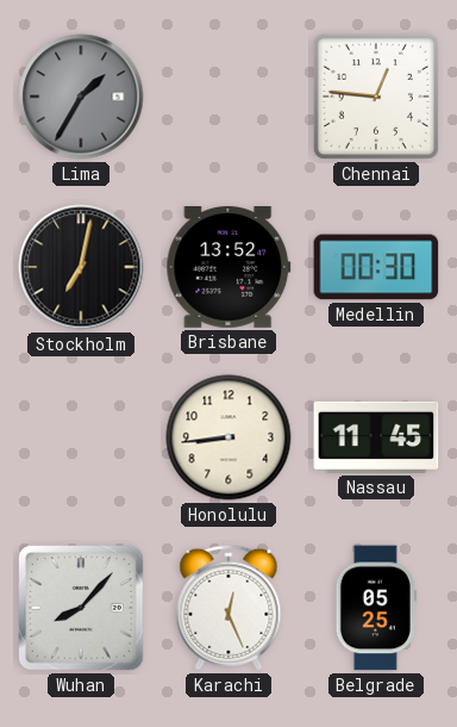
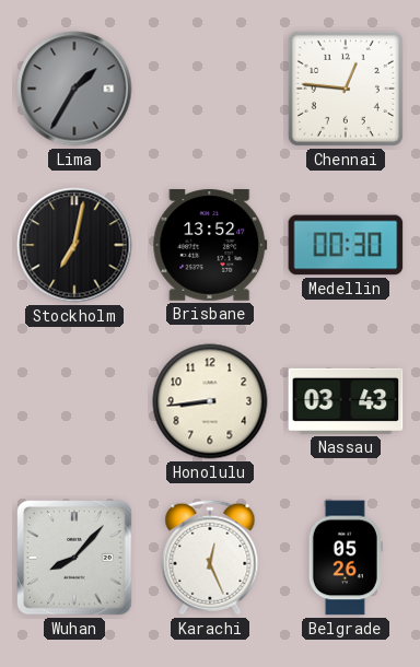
Nassau: 11:45 -> 03:43 (346, 401)
Belgrade: 05:25 -> 05:26 (346, 558)
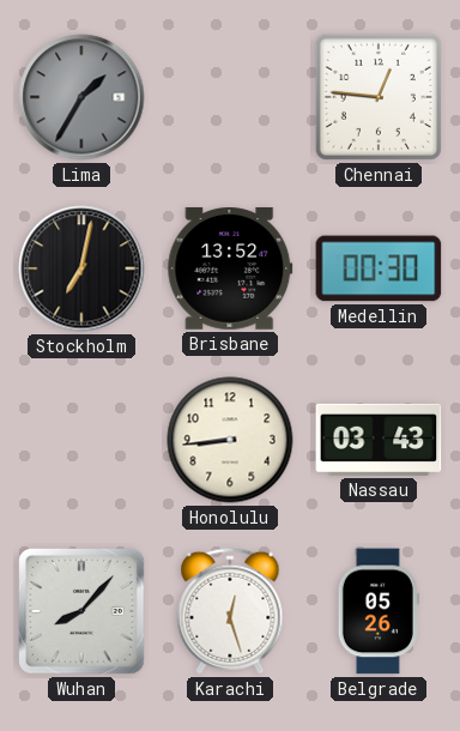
Karachi: 12:26 -> 12:27 (230, 611)
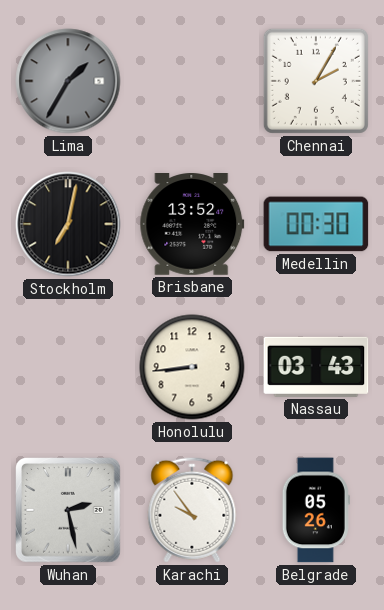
Chennai: 12:46 -> 2:05 (316, 81)
Wuhan: 8:07 -> 2:28 (68, 510)
Karachi: 12:27 -> 9:54 (192, 510)
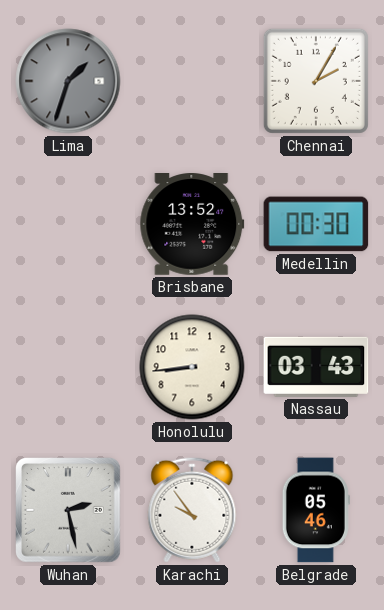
Lima: 1:35 -> 1:33 (68, 81)
Stockholm: 7:02 -> none (68, 224)
Belgrade: 05:26 -> 05:46 (316, 510)
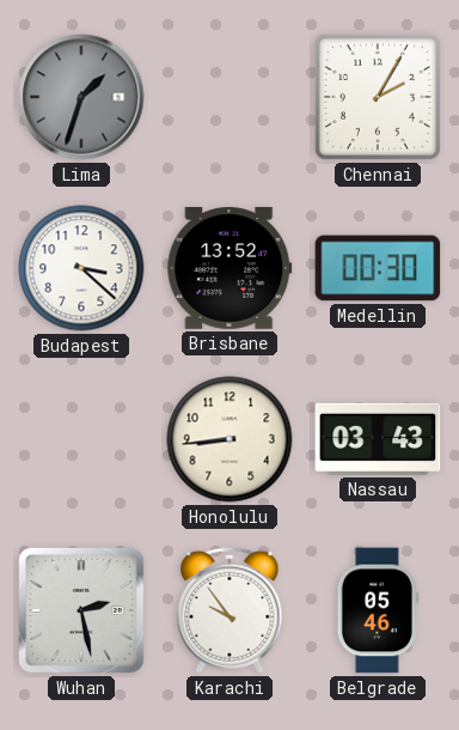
Budapest: none -> 3:22 (81, 268)
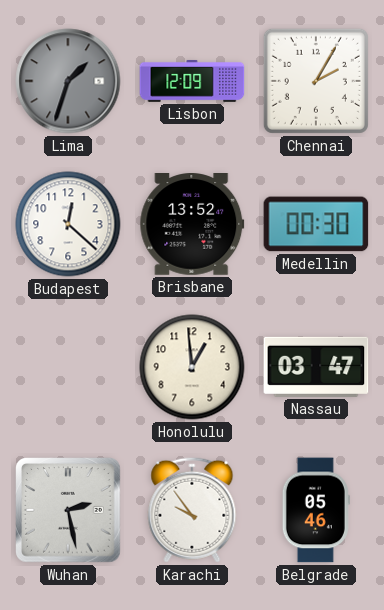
Lisbon: none -> 12:09 (192, 81)
Budapest: 3:22 -> 12:22 (68, 224)
Honolulu: 8:44 -> 12:59 (192, 367)
Nassau: 03:43 -> 03:47 (316, 367)
